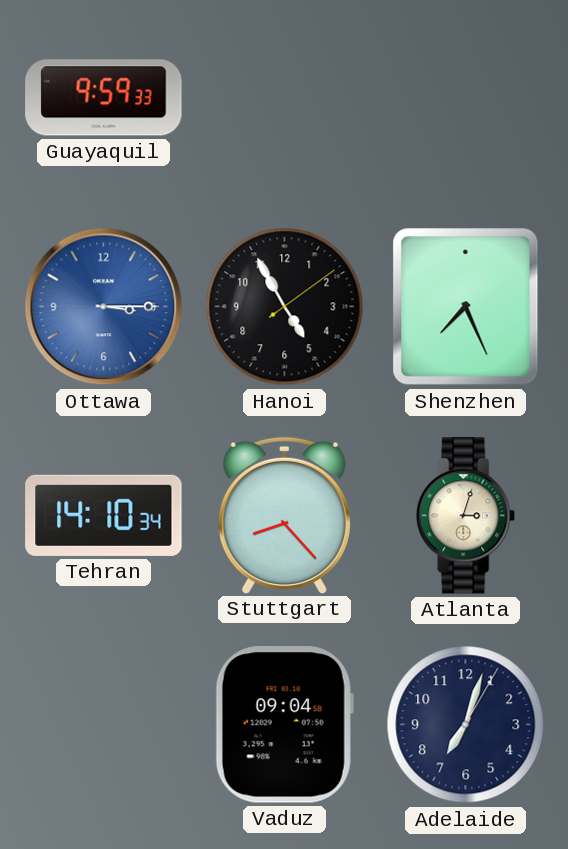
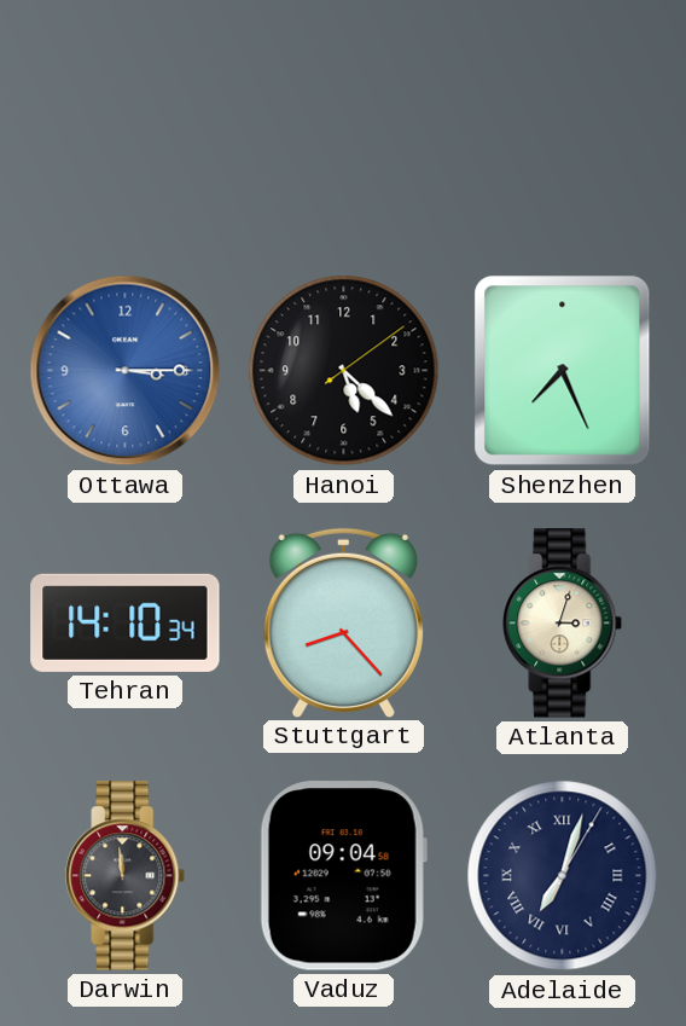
Guayaquil: 9:59 -> none (104, 98)
Hanoi: 4:55 -> 5:22 (344, 371)
Darwin: none -> 11:59 (126, 876)
Adelaide numerals: Arabic -> Roman (563, 876)
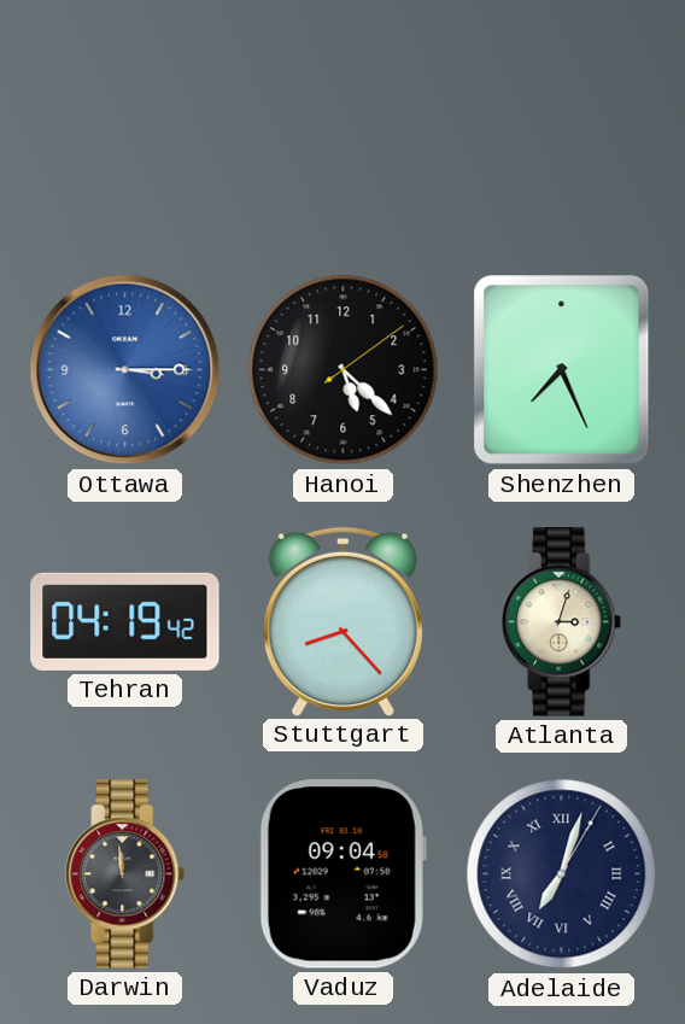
Tehran: 14:10 -> 04:19 (125, 621)
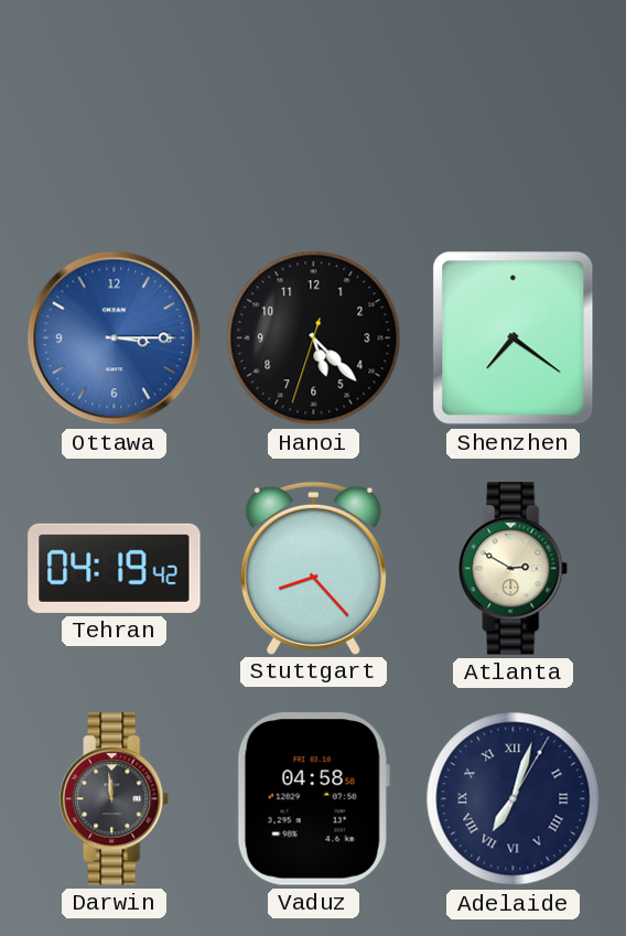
Hanoi: 5:22:09 -> 5:22:33 (314, 338)
Shenzhen: 7:26 -> 7:21 (514, 338)
Atlanta: 3:03 -> 2:50 (514, 569)
Vaduz: 09:04 -> 04:58 (313, 799)
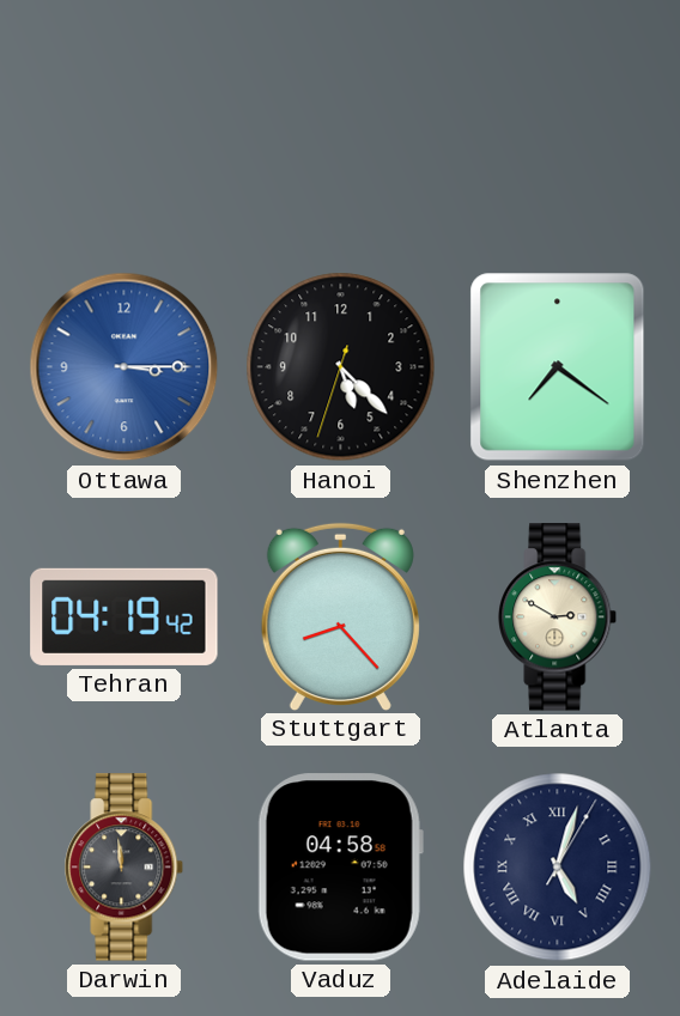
Adelaide: 7:03 -> 5:03 (558, 868)
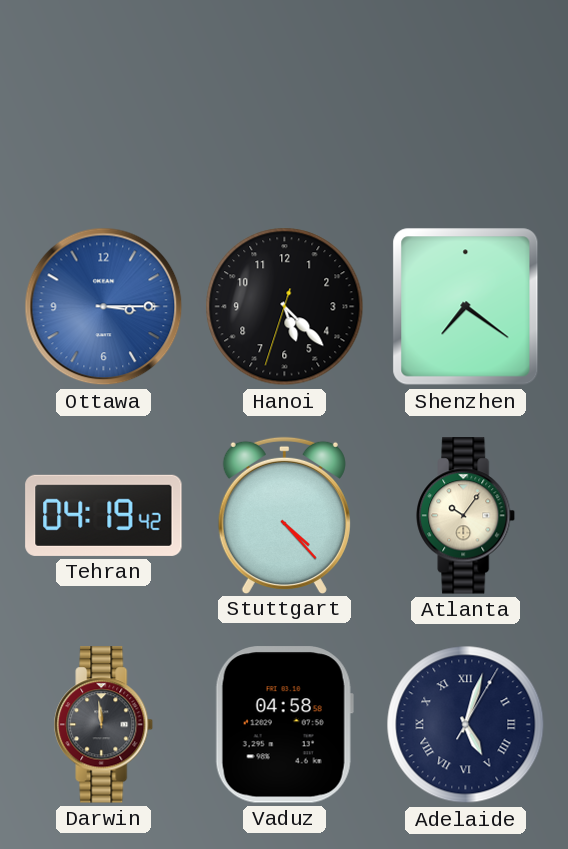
Stuttgart: 8:23 -> 4:23 (284, 515)
Atlanta: 2:50 -> 10:06 (466, 516)
